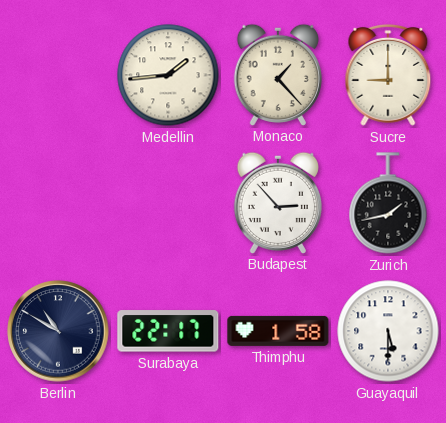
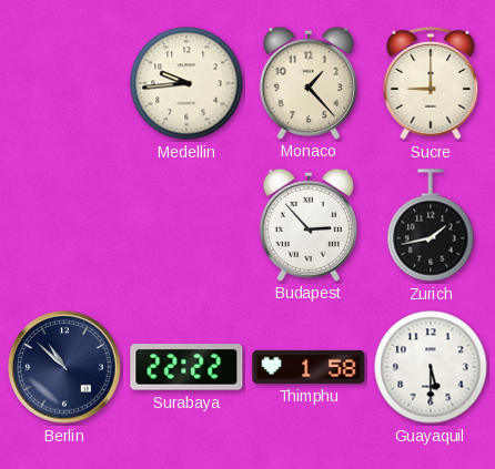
Medellin: 1:44 -> 9:44 (186, 83)
Berlin: 10:50 -> 10:52 (64, 367)
Surabaya: 22:17 -> 22:22 (186, 367)
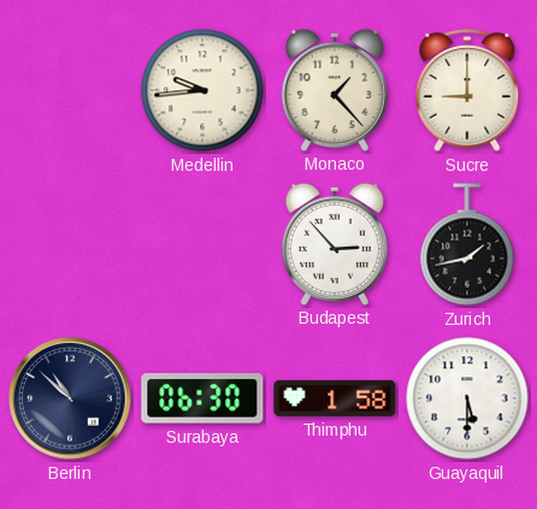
Surabaya: 22:22 -> 06:30 (202, 398)
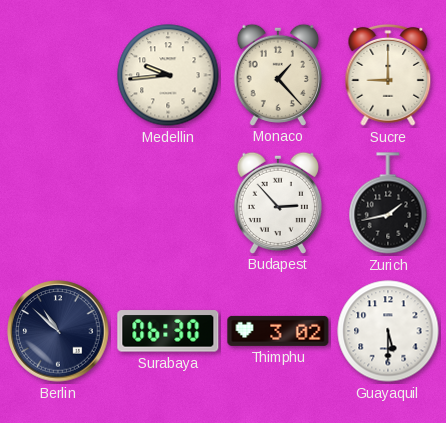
Thimphu: 1:58 -> 3:02 (278, 331)
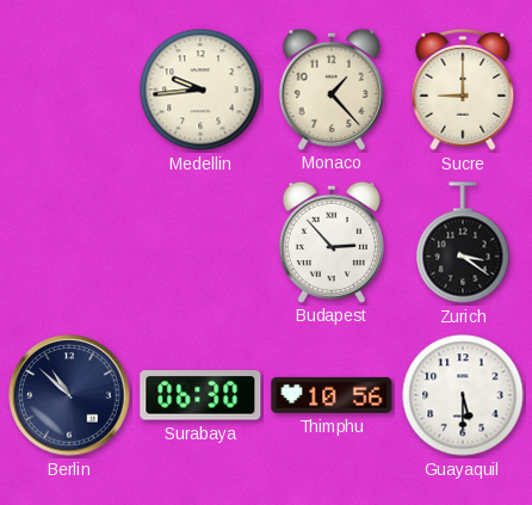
Zurich: 1:43 -> 3:21 (463, 242)
Thimphu: 3:02 -> 10:56 (332, 395)
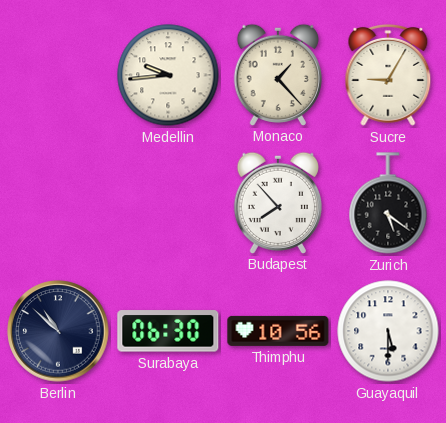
Sucre: 9:00 -> 9:05 (388, 75)
Budapest: 2:53 -> 7:53 (278, 202)
Zurich: 3:21 -> 5:21 (388, 203)
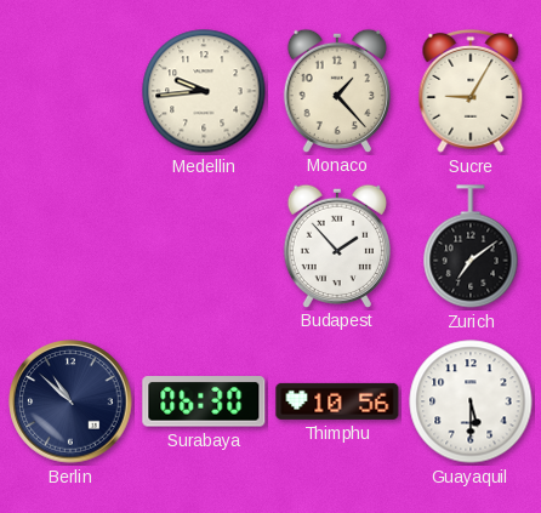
Budapest: 7:53 -> 1:53 (337, 245)
Zurich: 5:21 -> 7:09 (471, 246)
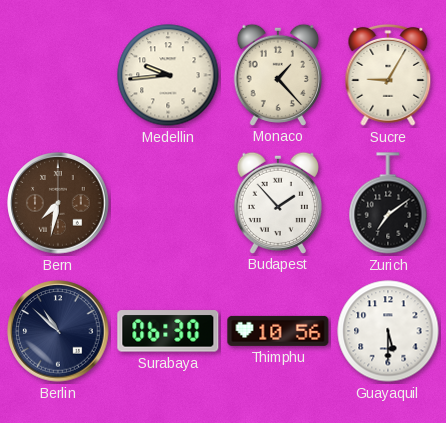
Bern: none -> 7:32 (58, 203)
